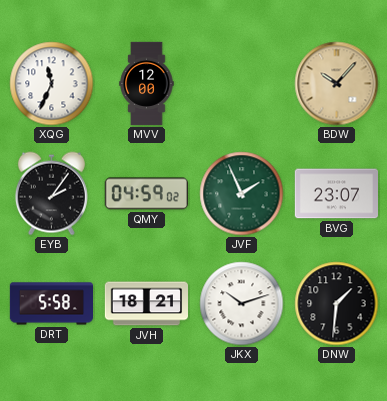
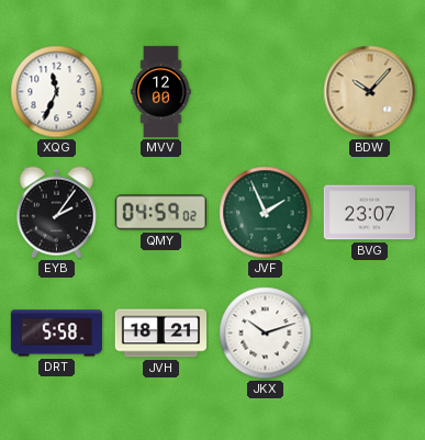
DNW: 1:31 -> none (337, 304)
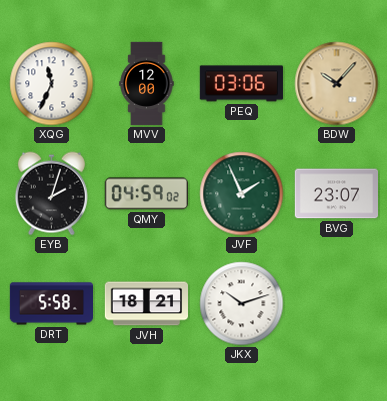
PEQ: none -> 03:06 (241, 84)
EYB: 2:06 -> 2:03 (51, 194)
